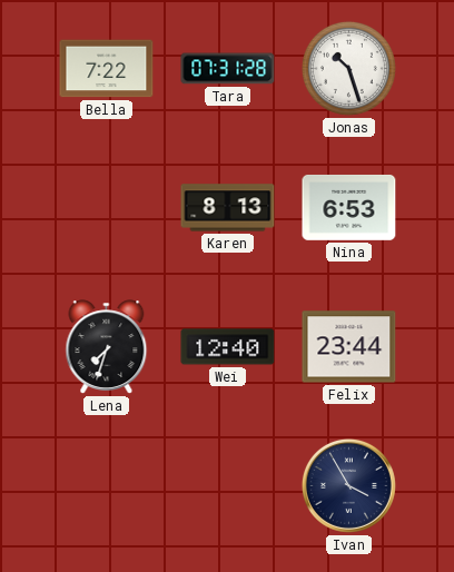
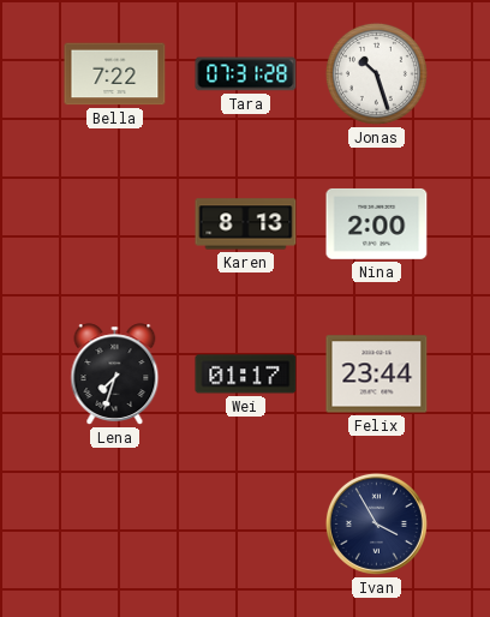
Nina: 6:53 -> 2:00 (377, 224)
Wei: 12:40 -> 01:17 (246, 375)
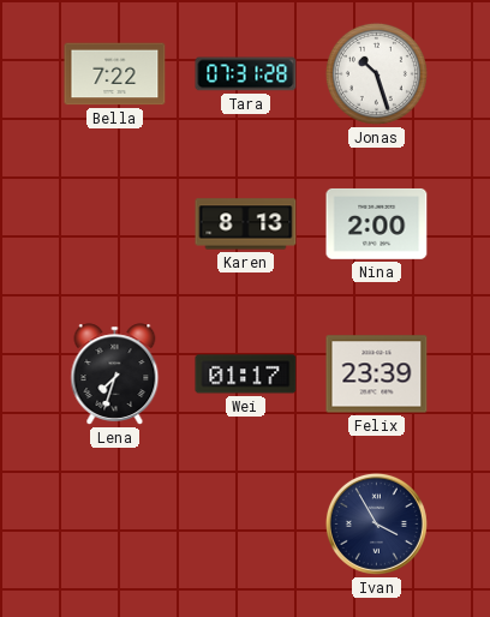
Felix: 23:44 -> 23:39 (377, 375)
